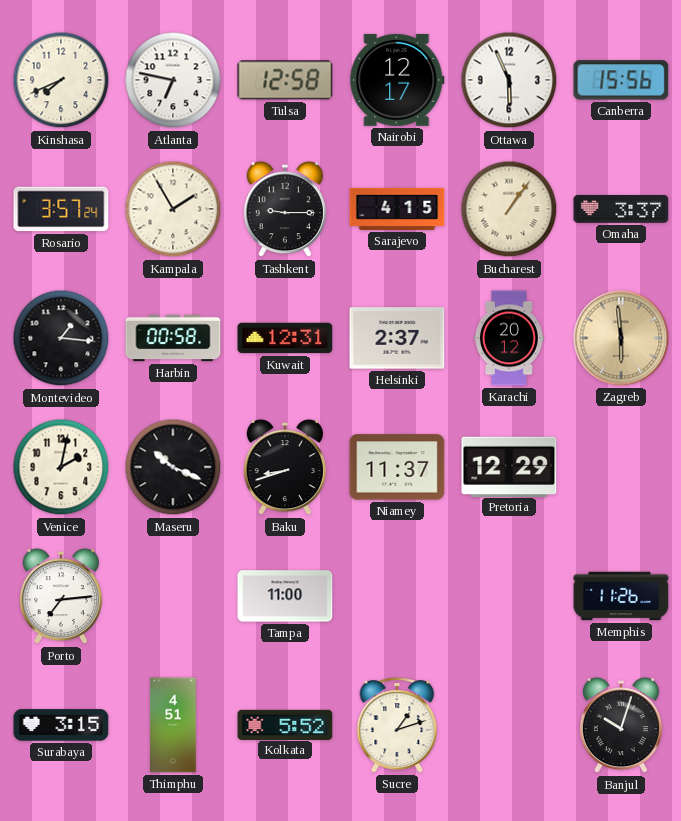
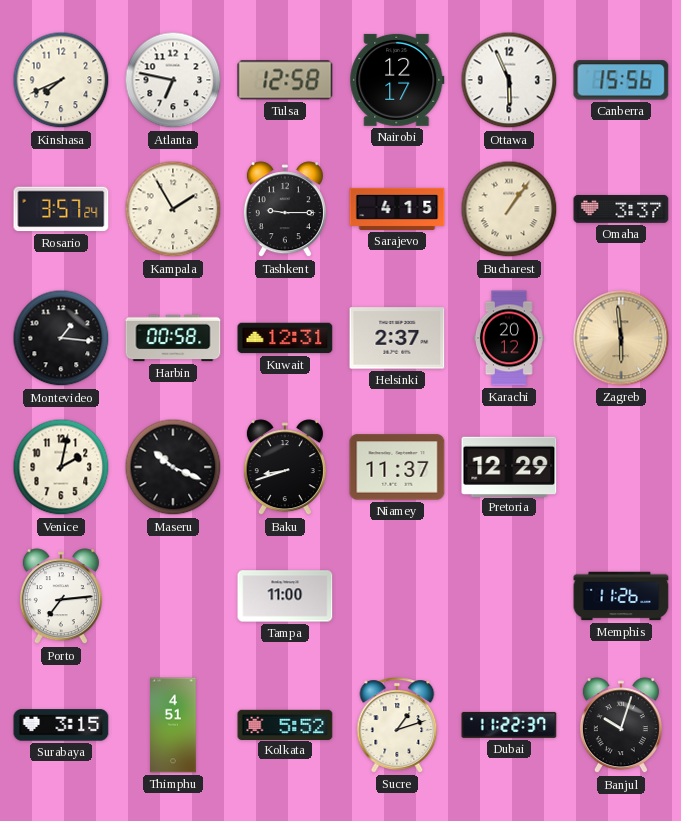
Dubai: none -> 11:22 (509, 725)
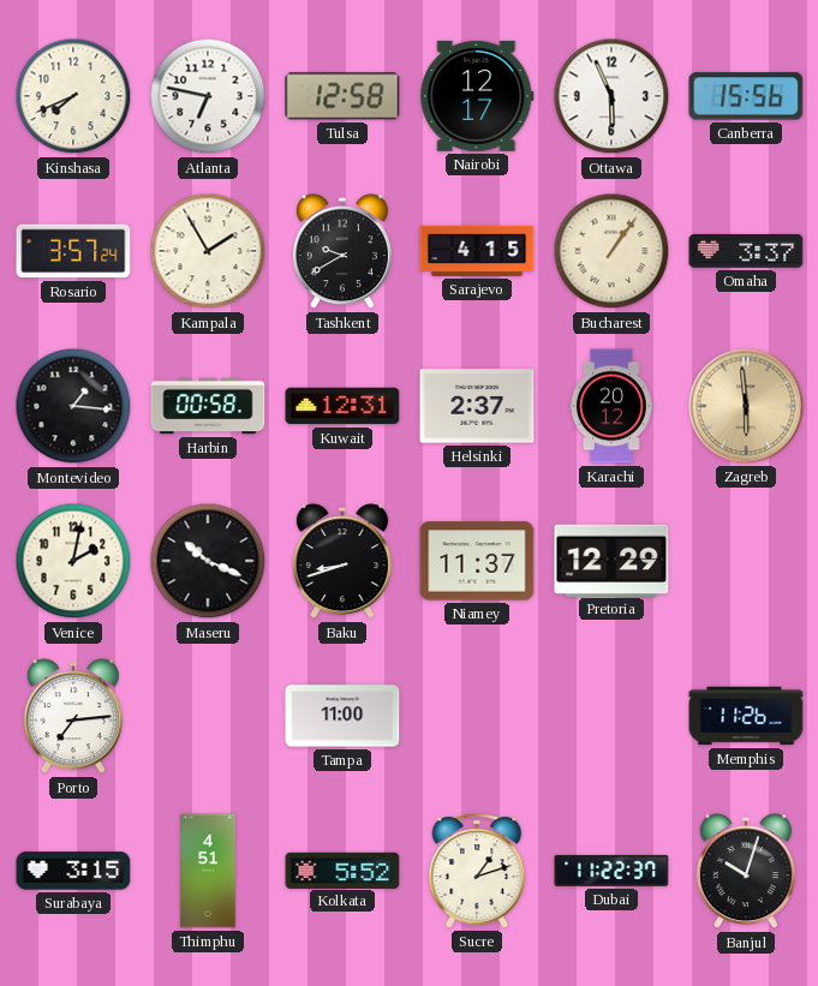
Tashkent: 9:15 -> 9:40 (342, 252)
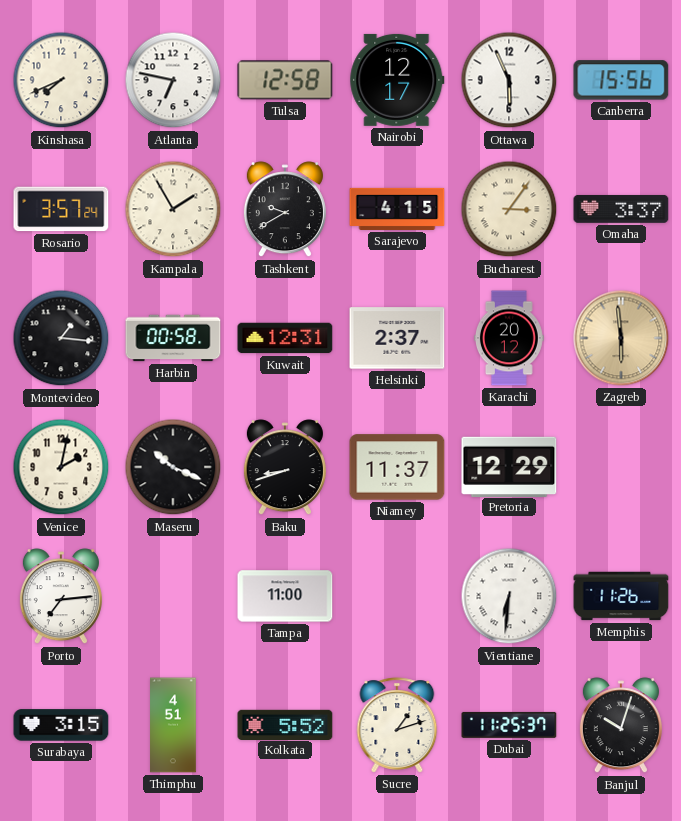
Bucharest: 1:06 -> 3:06 (509, 209)
Vientiane: none -> 6:31 (509, 596)
Dubai: 11:22 -> 11:25 (509, 725)
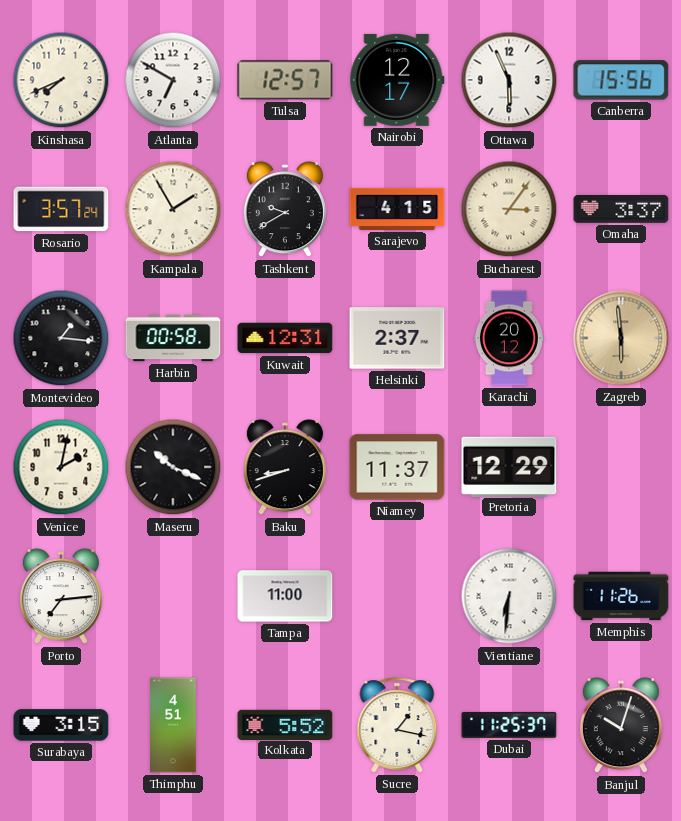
Atlanta: 6:47 -> 6:50 (173, 80)
Tulsa: 12:58 -> 12:57 (285, 80)
Sucre: 1:12 -> 1:17 (397, 725)
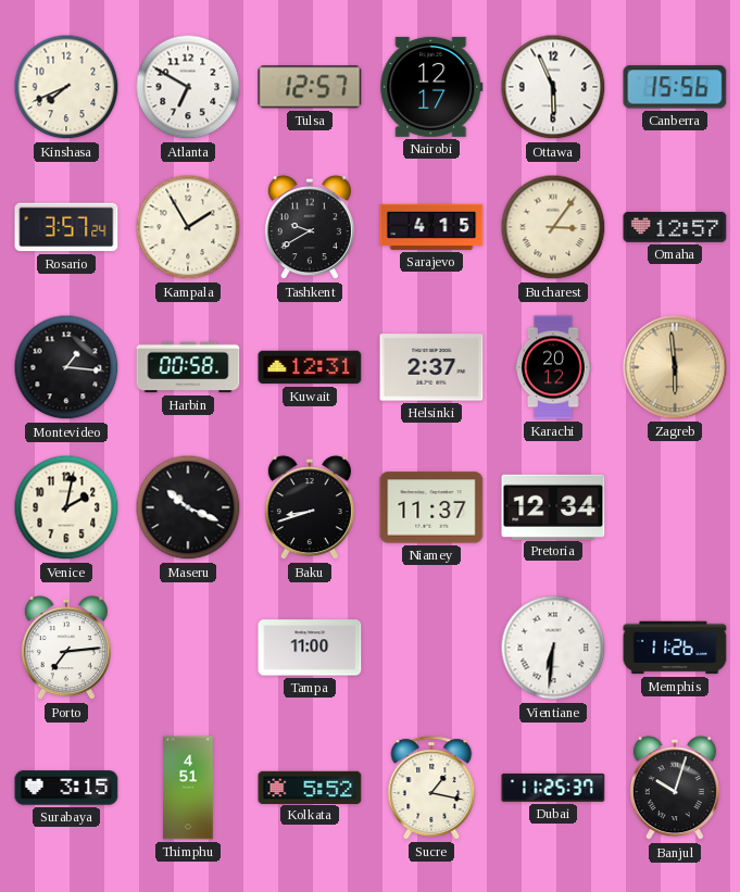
Omaha: 3:37 -> 12:57 (675, 227)
Pretoria: 12:29 -> 12:34 (553, 506)
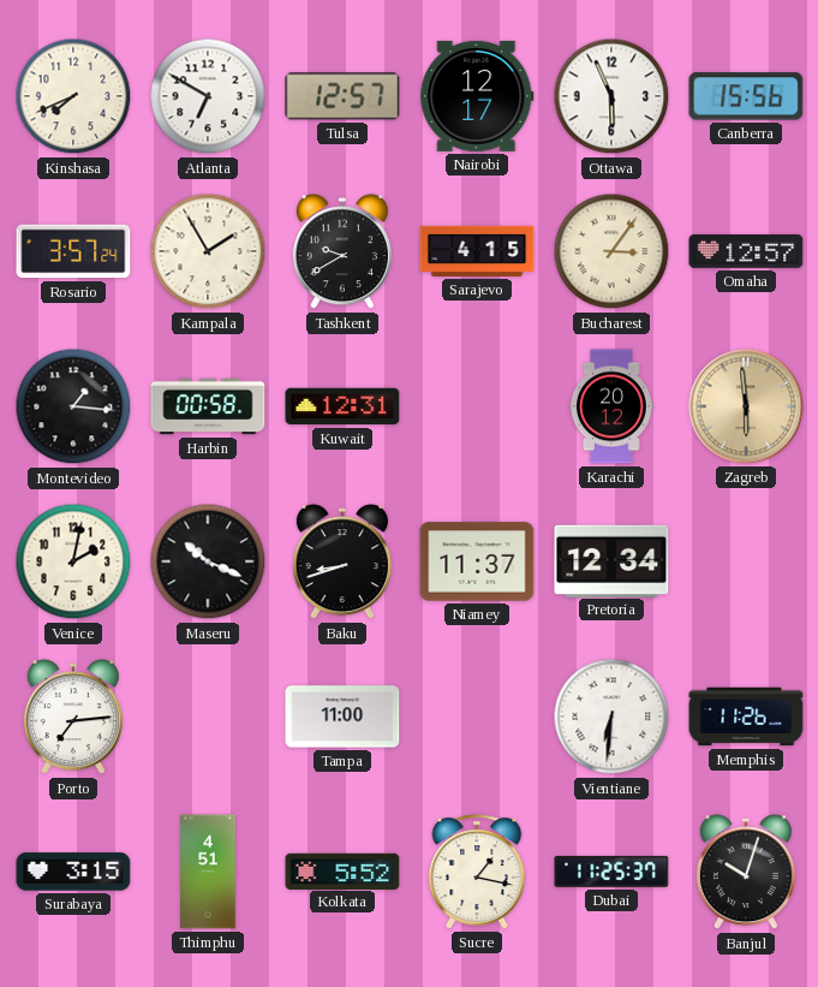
Helsinki: 2:37 -> none (431, 367)
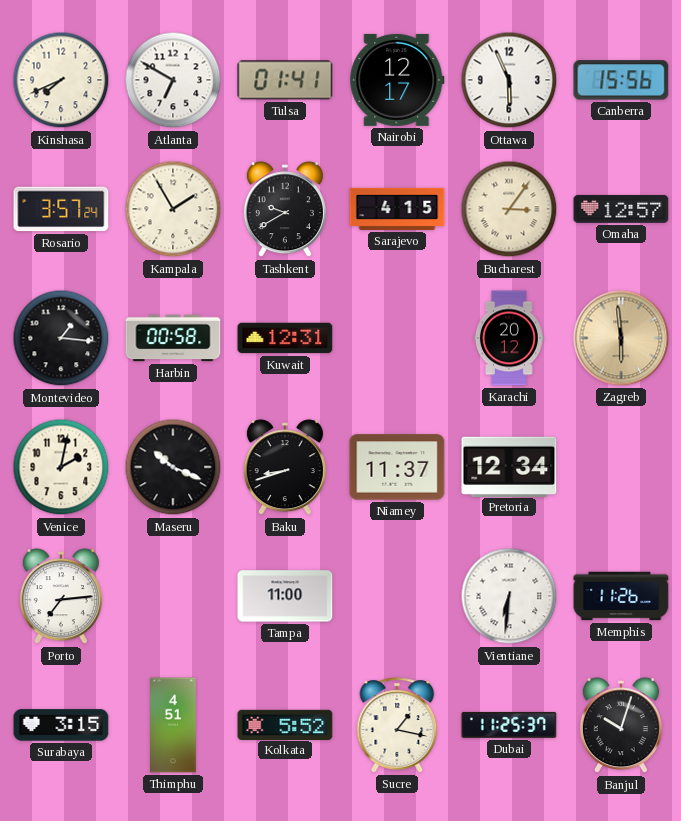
Tulsa: 12:57 -> 01:41 (285, 80)
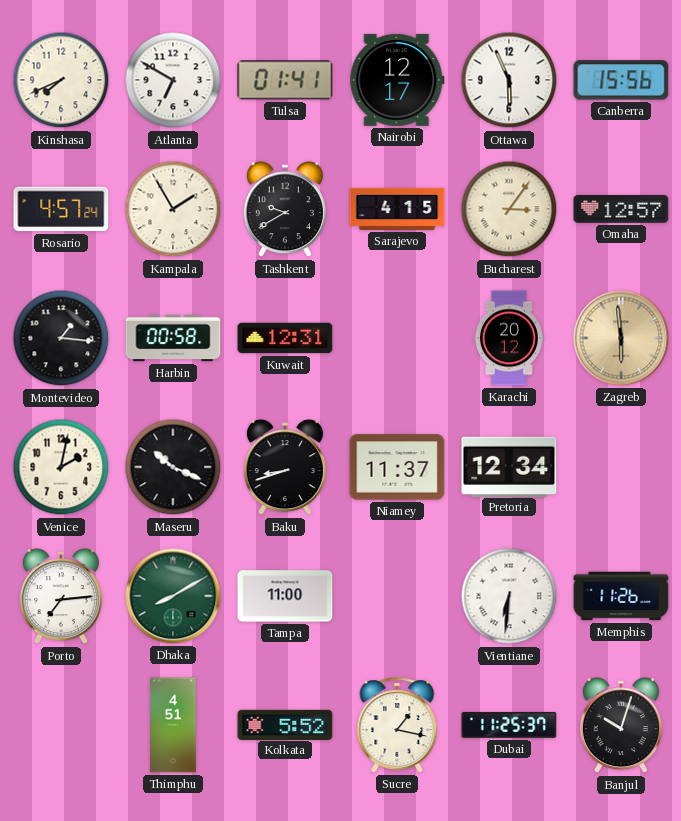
Rosario: 3:57 -> 4:57 (61, 209)
Dhaka: none -> 8:10 (173, 596)
Surabaya: 3:15 -> none (61, 725)
